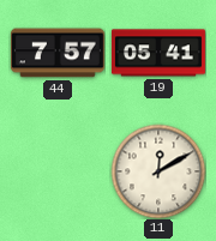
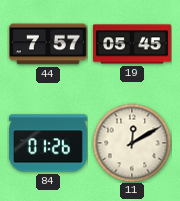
19: 05:41 -> 05:45 (132, 44)
84: none -> 01:26 (48, 143)
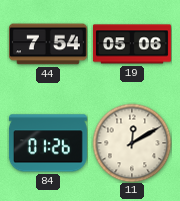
44: 7:57 -> 7:54 (48, 44)
19: 05:45 -> 05:06 (132, 44)
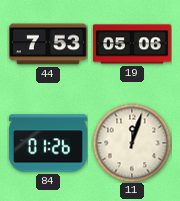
44: 7:54 -> 7:53 (48, 44)
11: 12:10 -> 12:03 (132, 143)
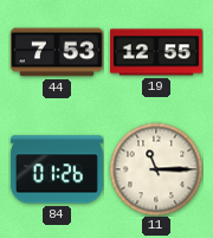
19: 05:06 -> 12:55 (156, 52)
11: 12:03 -> 11:15 (156, 169)
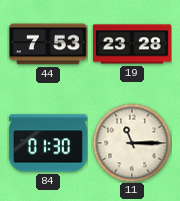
19: 12:55 -> 23:28 (132, 44)
84: 01:26 -> 01:30 (48, 143)
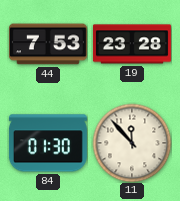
11: 11:15 -> 11:53 (132, 143)
